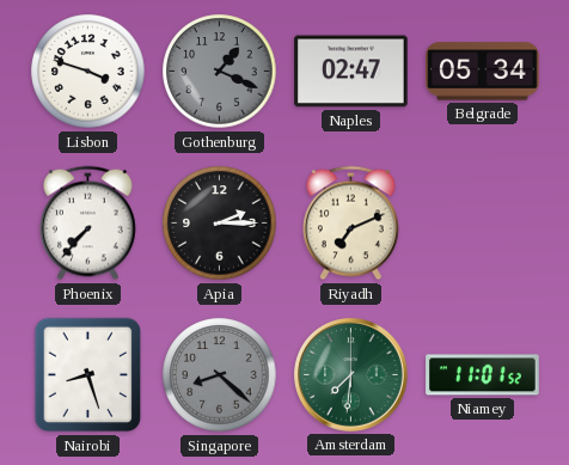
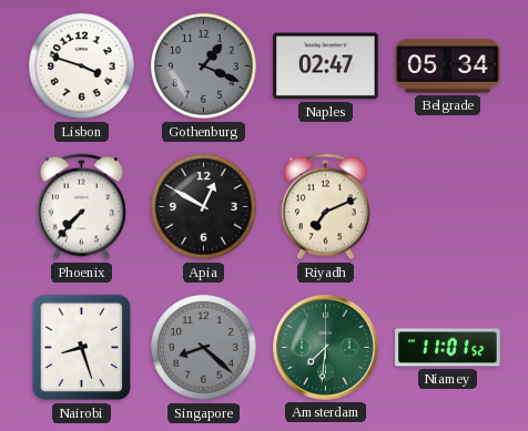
Apia: 2:15 -> 12:50 (204, 207)
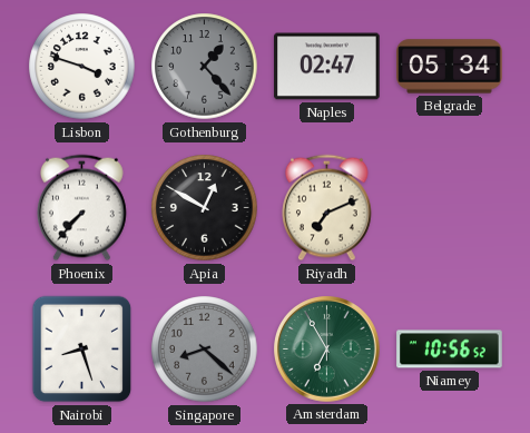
Gothenburg: 1:19 -> 1:23 (205, 67)
Amsterdam: 7:31 -> 6:55 (327, 350)
Niamey: 11:01 -> 10:56 (450, 350)
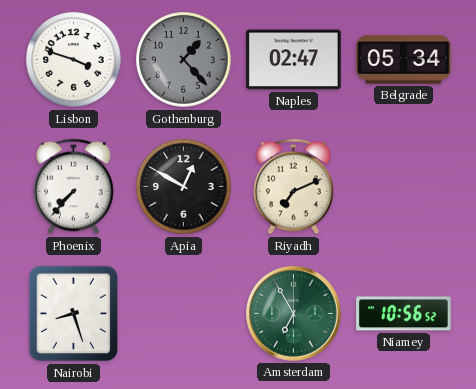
Singapore: 8:22 -> none (205, 350)
